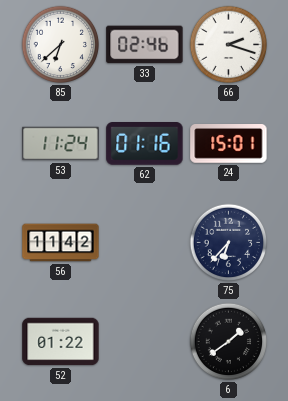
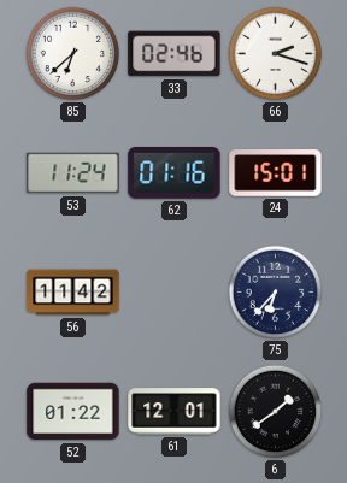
61: none -> 12:01 (175, 412)
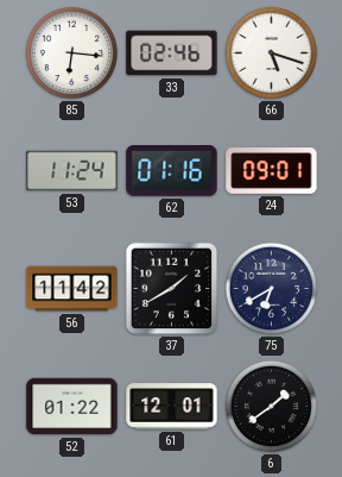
85: 6:38 -> 6:16 (72, 54)
66: 2:18 -> 5:18 (272, 54)
24: 15:01 -> 09:01 (272, 171)
37: none -> 1:40 (172, 289)
75: 6:37 -> 6:40 (272, 289)
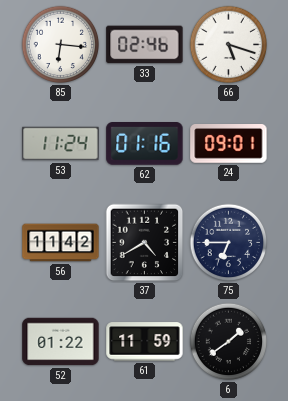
37: 1:40 -> 4:40 (145, 243)
75: 6:40 -> 6:45 (229, 243)
61: 12:01 -> 11:59 (145, 342)
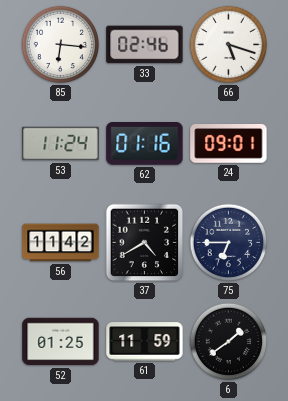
52: 01:22 -> 01:25 (61, 342)
